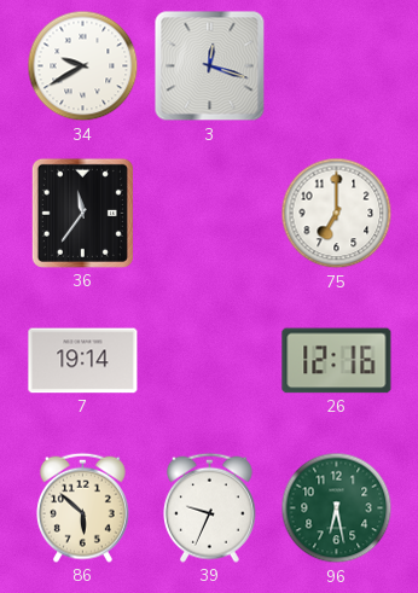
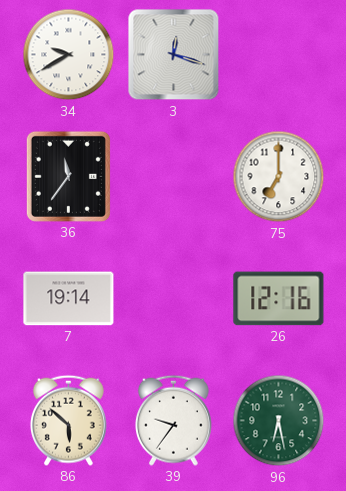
39: 9:34 -> 9:36 (173, 420)
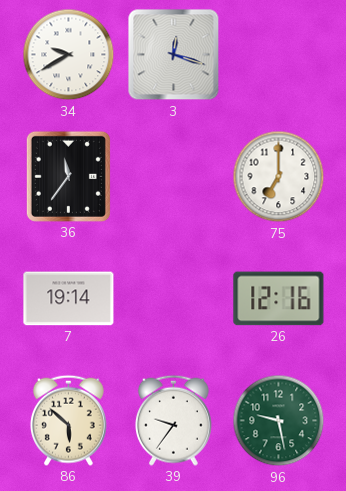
96: 6:28 -> 9:28 (279, 421)
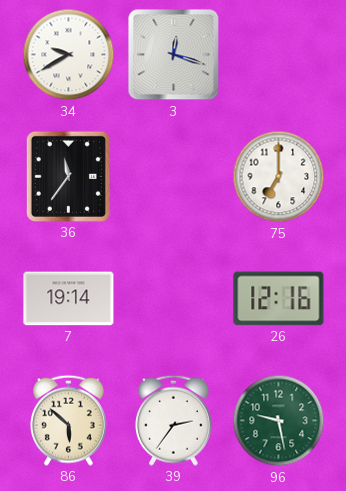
39: 9:36 -> 2:36 (173, 420)
